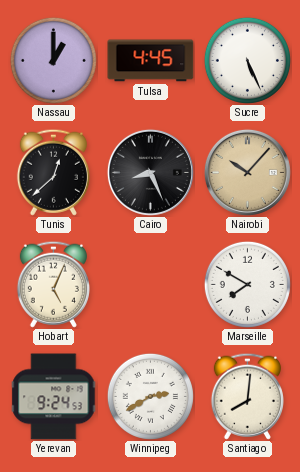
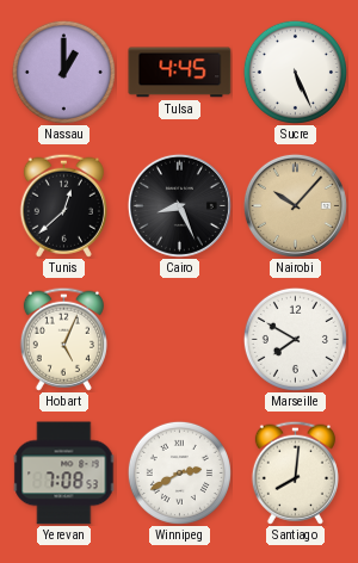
Yerevan: 9:24 -> 7:08 (64, 474)
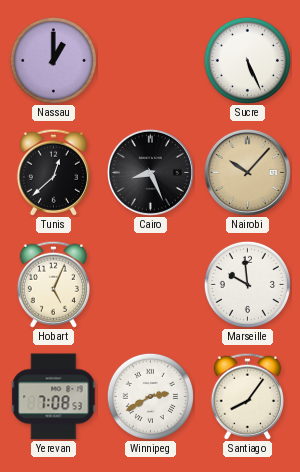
Tulsa: 4:45 -> none (180, 73)
Marseille: 7:50 -> 9:59 (247, 284)
Santiago: 8:01 -> 8:06 (247, 396)
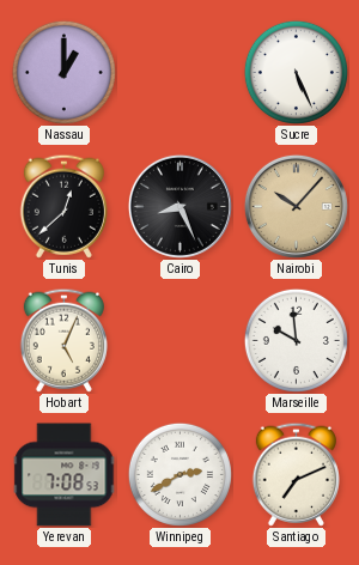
Santiago: 8:06 -> 7:11 (296, 474)
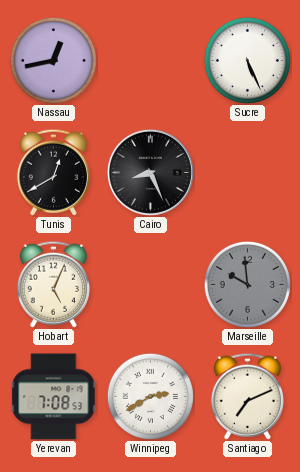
Nassau: 1:00 -> 12:43 (53, 60)
Tunis: 12:38 -> 12:40 (53, 172)
Nairobi: 10:07 -> none (296, 206)
Marseille dial: white -> grey (247, 284)
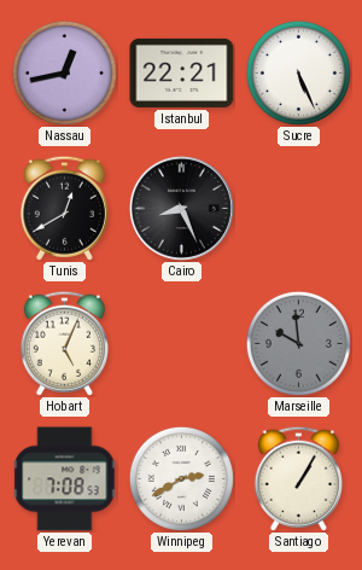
Istanbul: none -> 22:21 (182, 72)
Santiago: 7:11 -> 1:05 (298, 478)
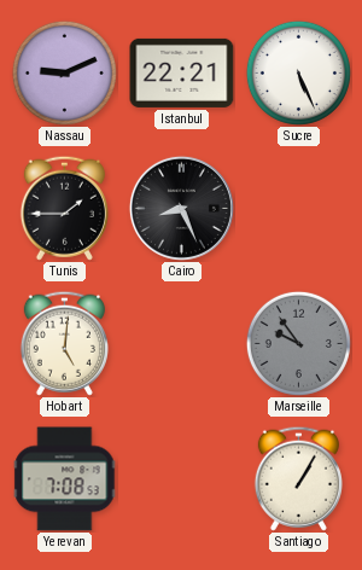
Nassau: 12:43 -> 9:11 (64, 72)
Tunis: 12:40 -> 1:45 (64, 208)
Hobart: 5:04 -> 5:01 (64, 343)
Marseille: 9:59 -> 9:54 (298, 343)
Winnipeg: 2:40 -> none (181, 478)
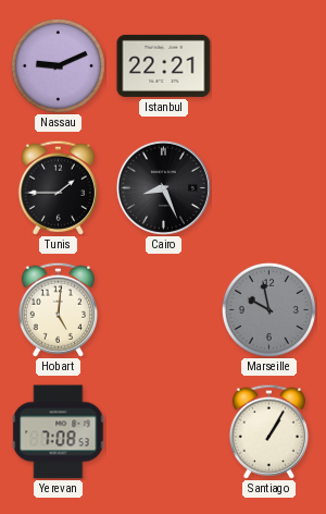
Sucre: 5:26 -> none (298, 72)
Marseille: 9:54 -> 9:58 (268, 309)
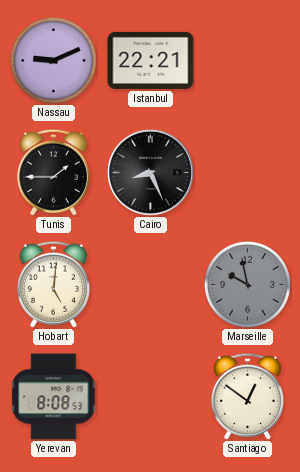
Yerevan: 7:08 -> 8:08 (54, 397)
Santiago: 1:05 -> 12:51 (247, 396)
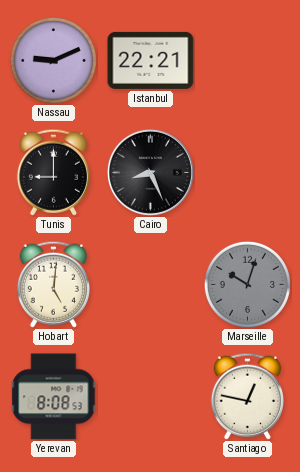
Tunis: 1:45 -> 9:00 (53, 172)
Marseille: 9:58 -> 10:03 (247, 284)
Santiago: 12:51 -> 12:47 (247, 396)
